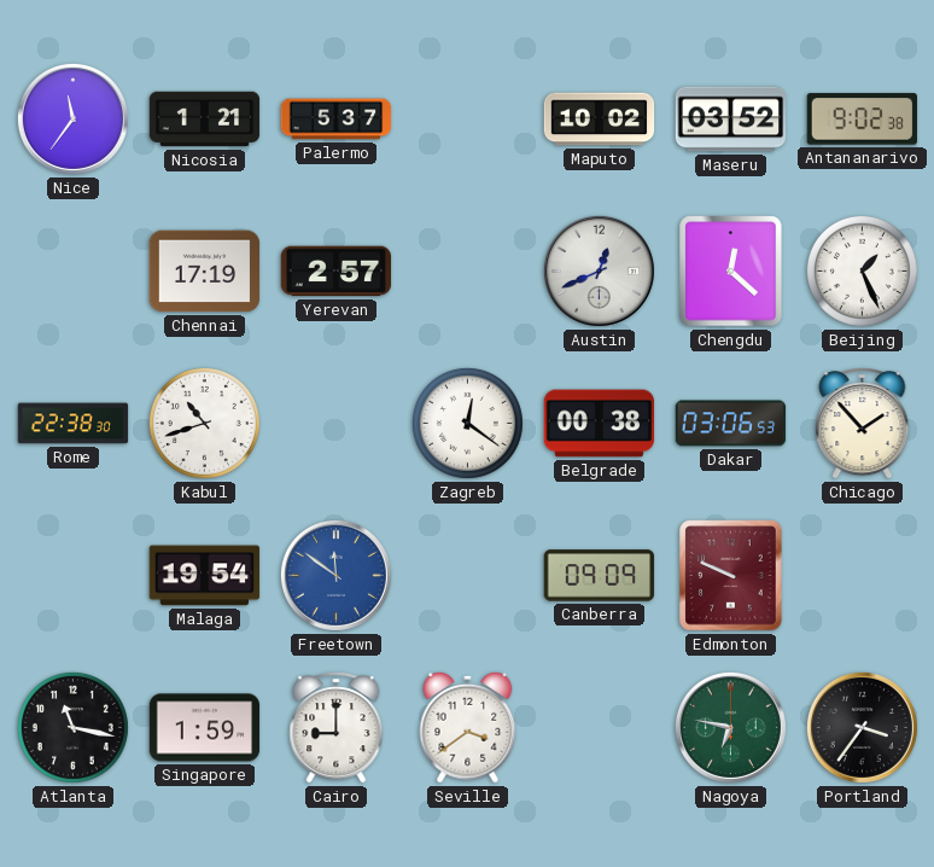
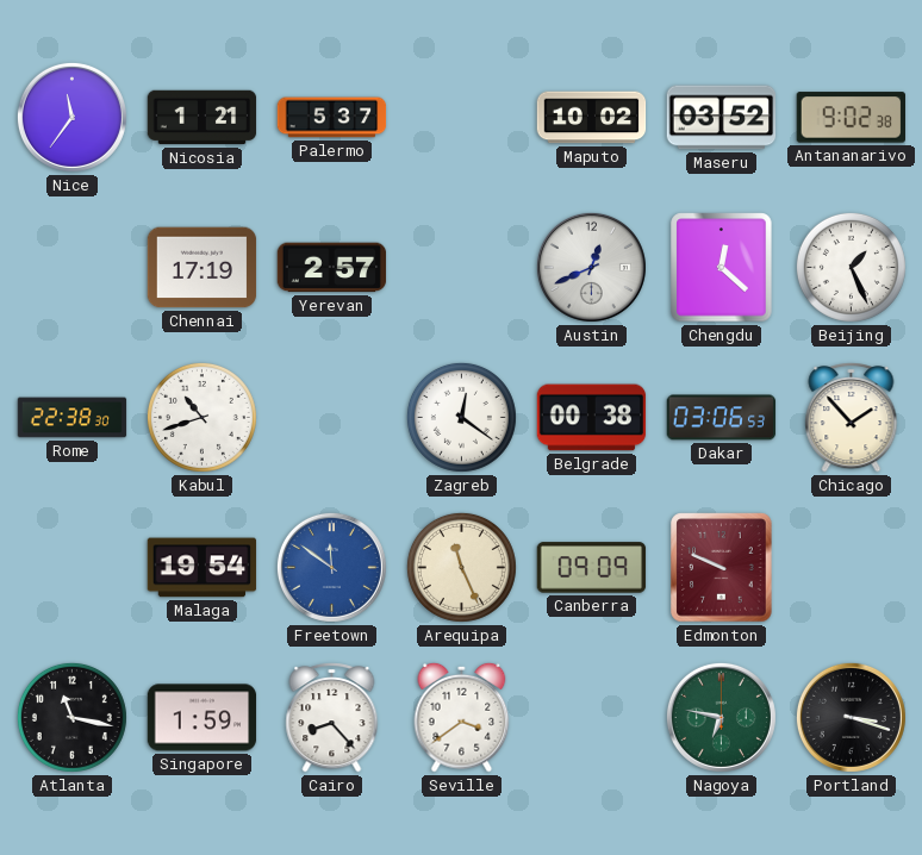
Arequipa: none -> 11:26 (461, 567)
Cairo: 9:00 -> 8:23 (332, 718)
Portland: 3:36 -> 3:18 (851, 717)
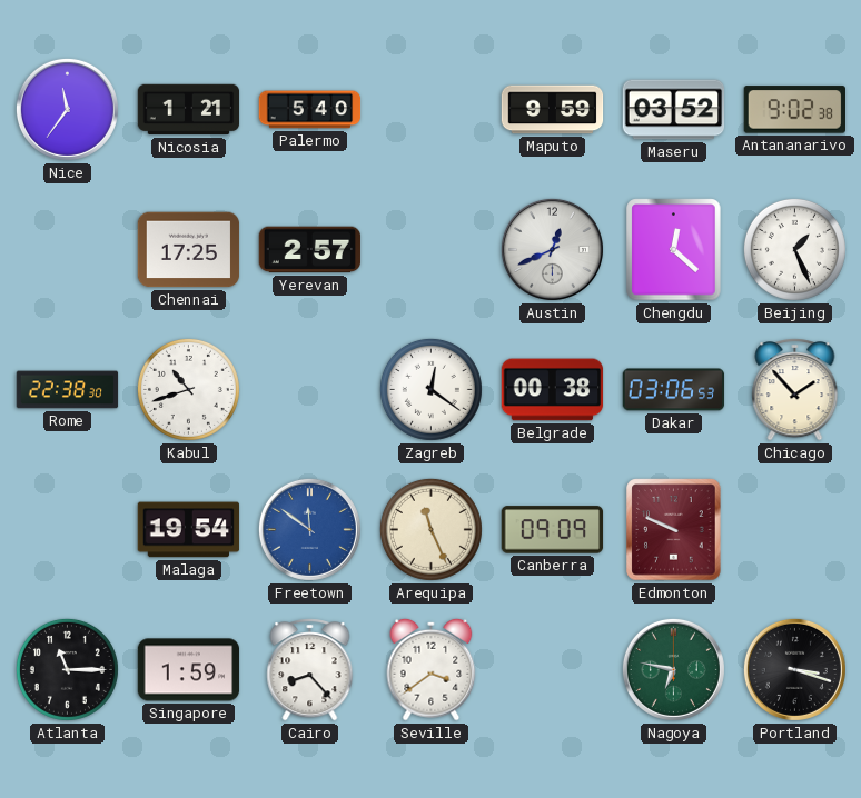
Palermo: 5:37 -> 5:40 (310, 110)
Maputo: 10:02 -> 9:59 (553, 110)
Chennai: 17:19 -> 17:25 (189, 250)
Atlanta: 11:17 -> 11:15 (67, 669)
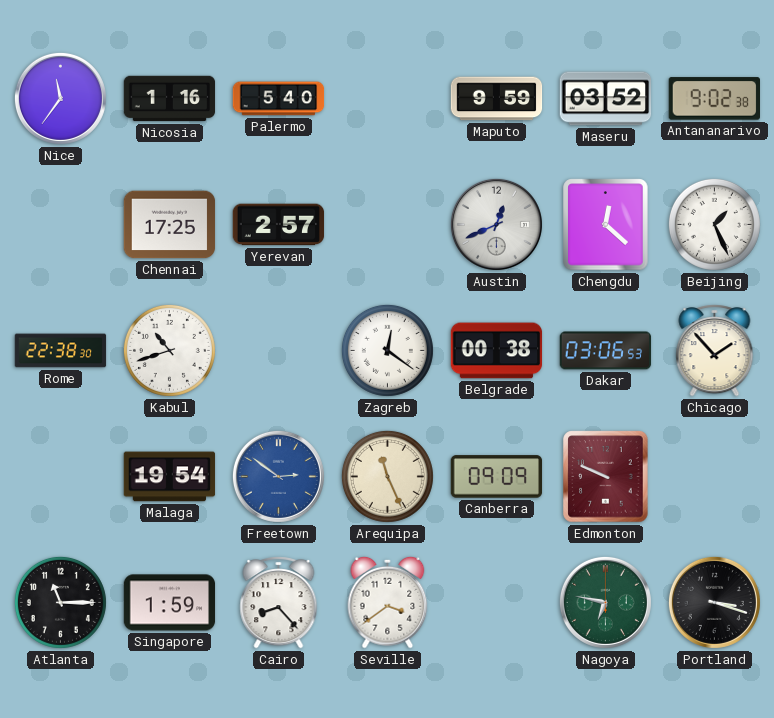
Nicosia: 1:21 -> 1:16 (170, 99)
Freetown: 11:51 -> 2:51 (278, 476)
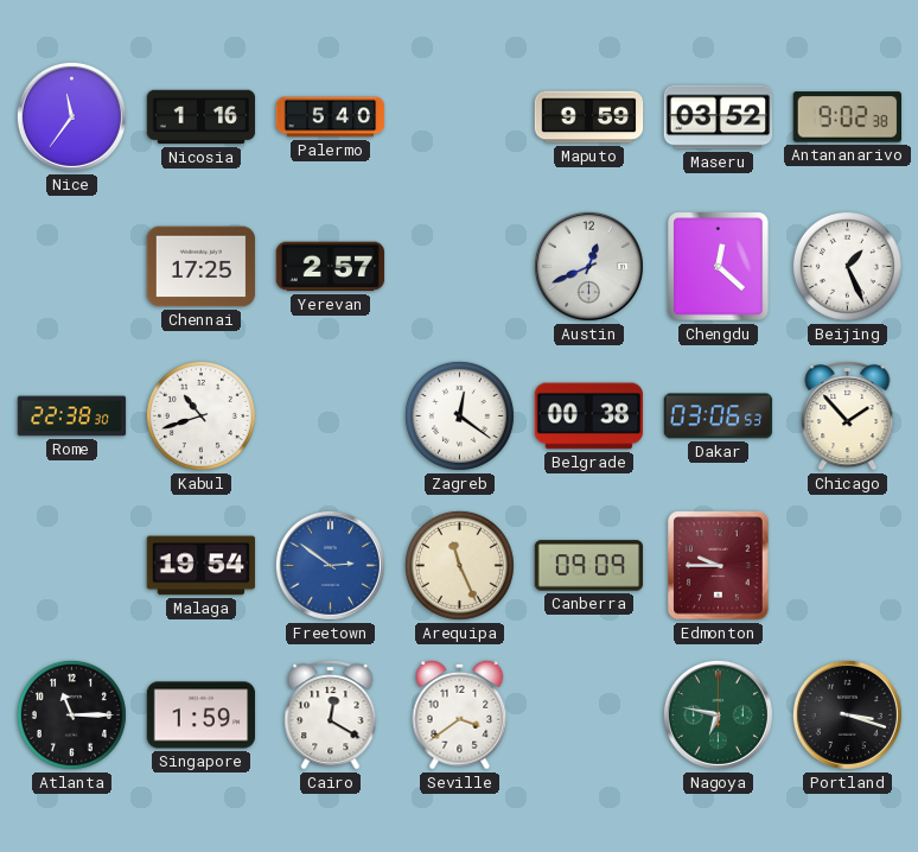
Edmonton: 9:49 -> 9:45 (719, 566)
Cairo: 8:23 -> 12:20 (331, 716)
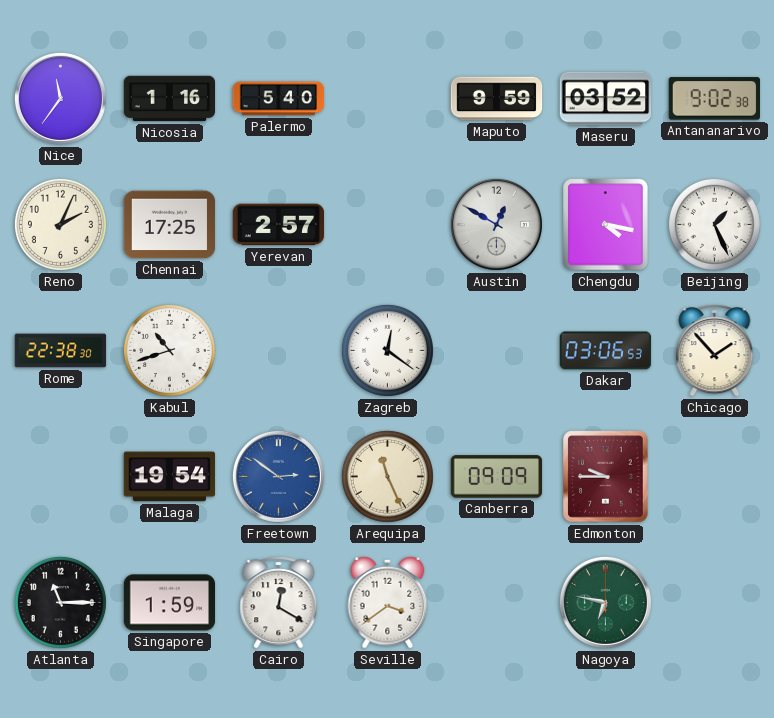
Reno: none -> 2:04 (60, 224)
Austin: 12:41 -> 12:50 (496, 224)
Chengdu: 12:22 -> 4:17 (606, 225)
Belgrade: 00:38 -> none (589, 417)
Portland: 3:18 -> none (847, 714)
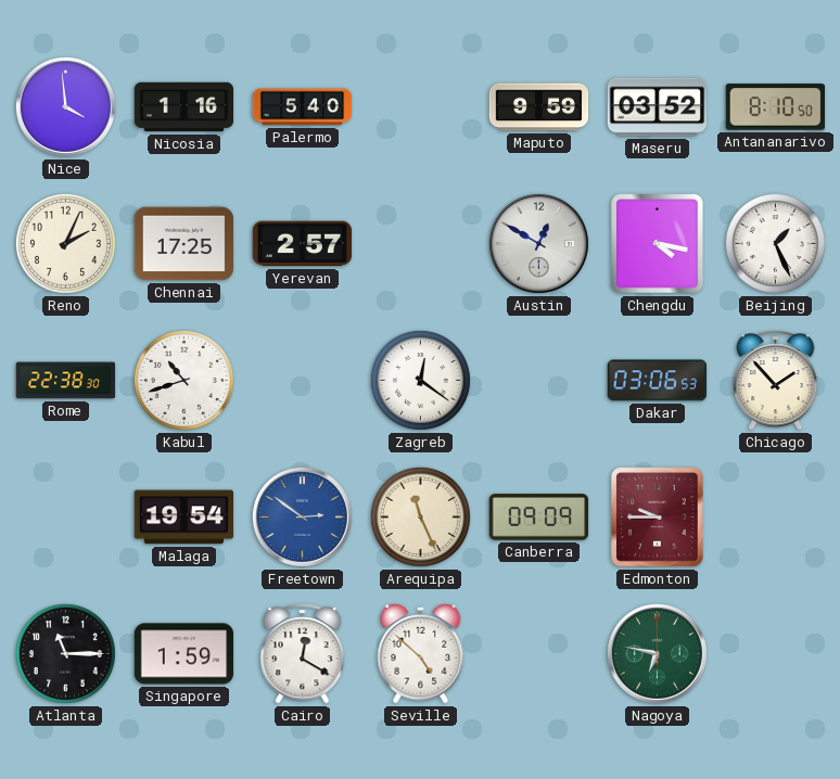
Nice: 11:36 -> 3:59 (65, 106)
Antananarivo: 9:02 -> 8:10 (775, 107)
Seville: 3:39 -> 4:52 (421, 653)
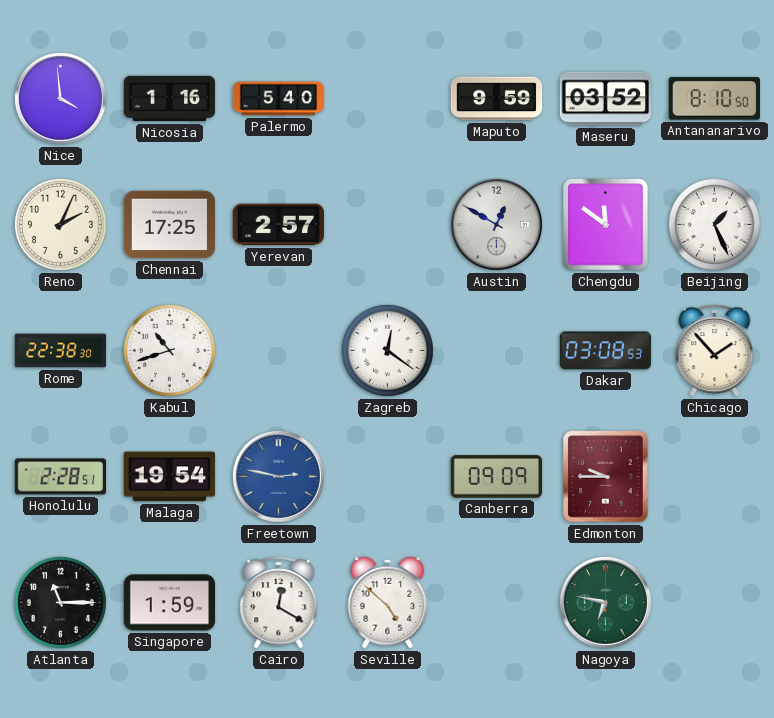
Chengdu: 4:17 -> 11:51 (606, 225)
Dakar: 03:06 -> 03:08 (606, 351)
Honolulu: none -> 2:28 (61, 477)
Freetown: 2:51 -> 2:47 (278, 476)
Arequipa: 11:26 -> none (420, 516)
